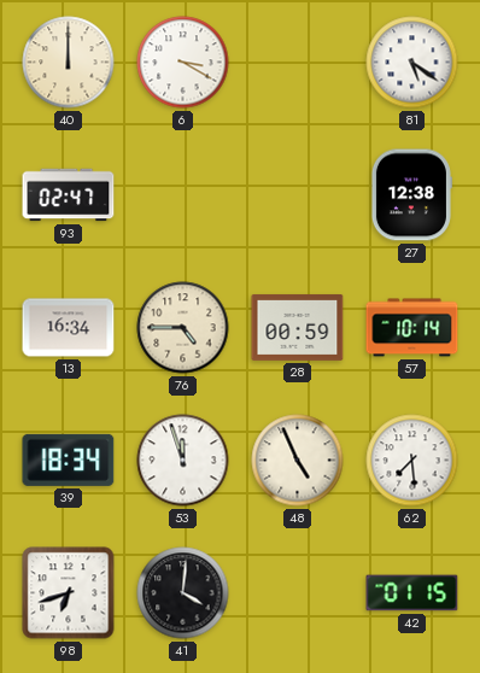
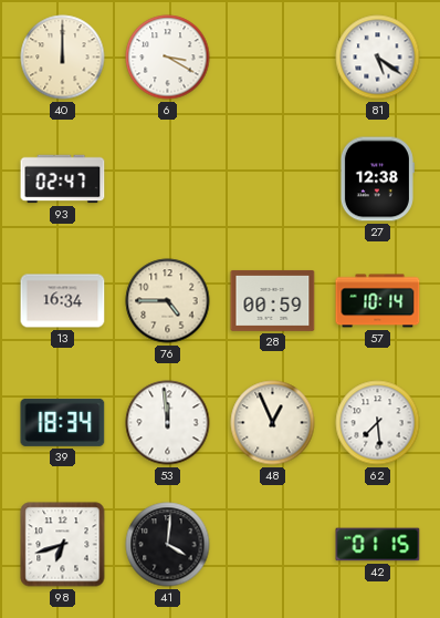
53: 11:57 -> 11:59 (168, 423)
48: 4:56 -> 12:56 (273, 423)
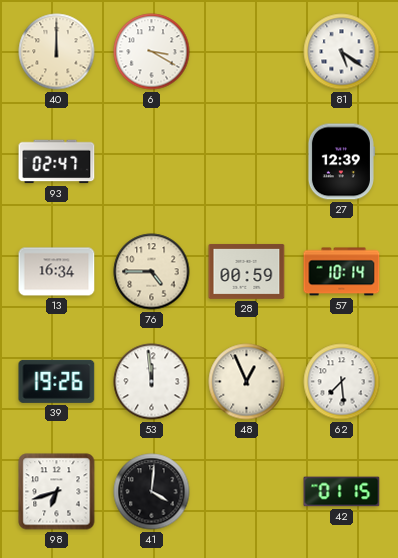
27: 12:38 -> 12:39 (341, 162)
39: 18:34 -> 19:26 (57, 381)
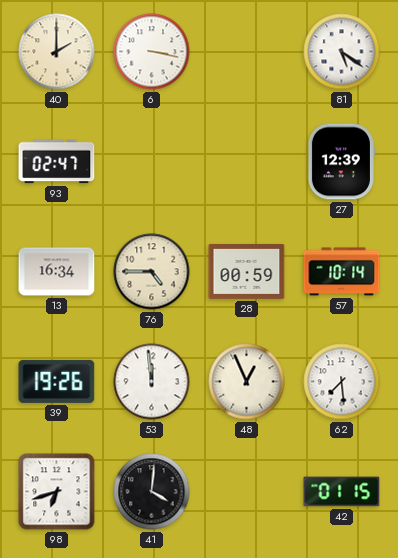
40: 12:00 -> 2:00 (57, 52)
6: 3:20 -> 3:17 (152, 52)
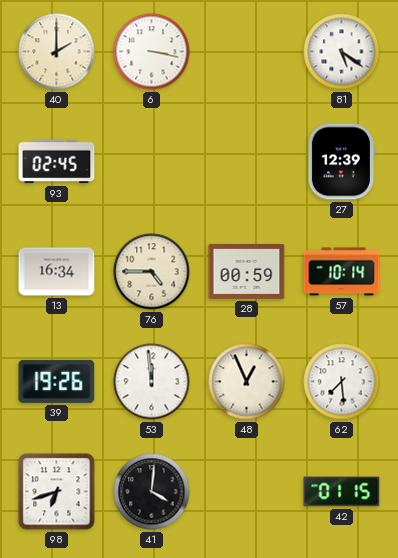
93: 02:47 -> 02:45 (57, 162)
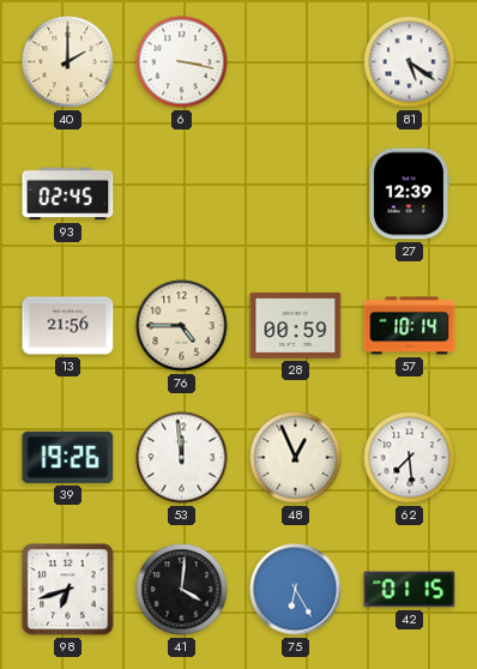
13: 16:34 -> 21:56 (68, 326)
75: none -> 6:25 (296, 590)
